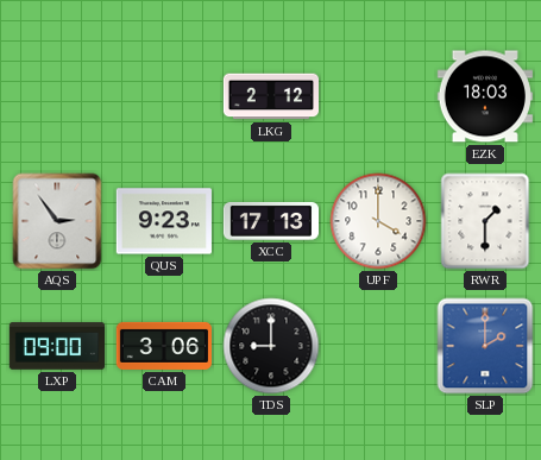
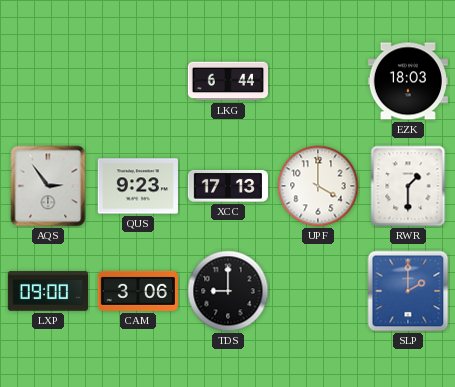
LKG: 2:12 -> 6:44 (227, 81)
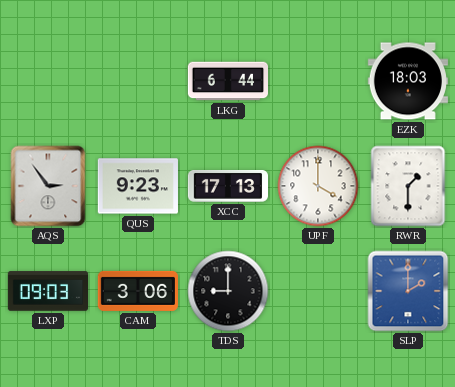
LXP: 09:00 -> 09:03 (47, 291)
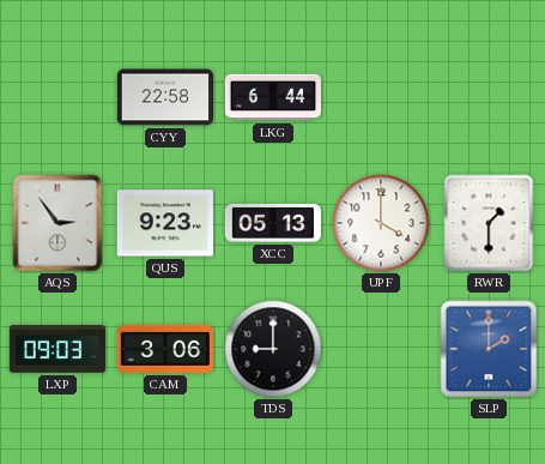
CYY: none -> 22:58 (164, 97)
EZK: 18:03 -> none (408, 81)
XCC: 17:13 -> 05:13 (272, 224)
